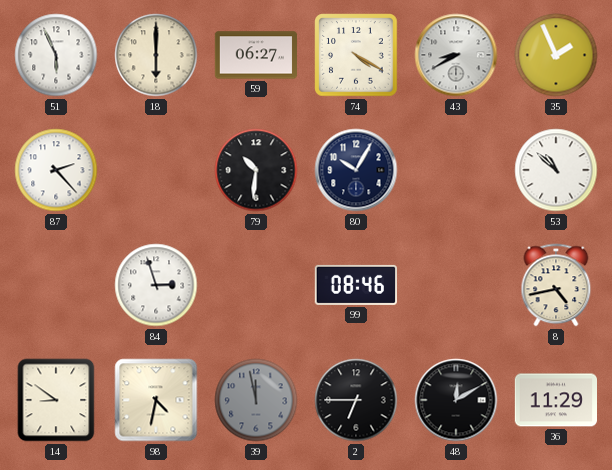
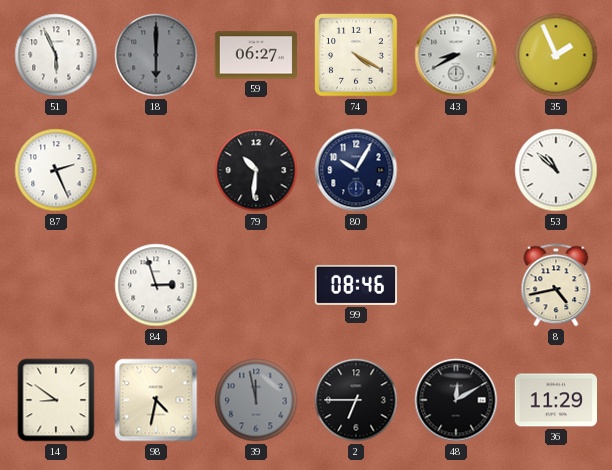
18 dial: cream -> grey (156, 55)
87: 2:23 -> 2:26 (56, 170)
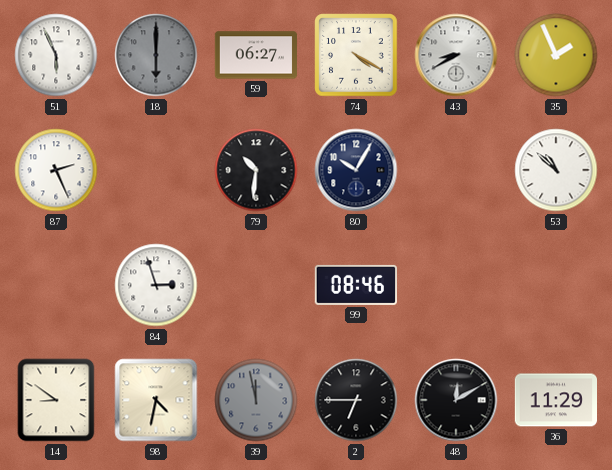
8: 4:43 -> none (556, 285)
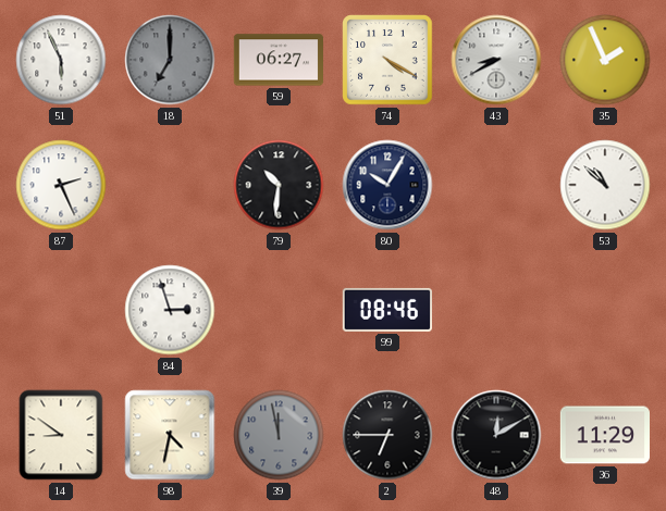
18: 6:00 -> 7:00 (170, 60)
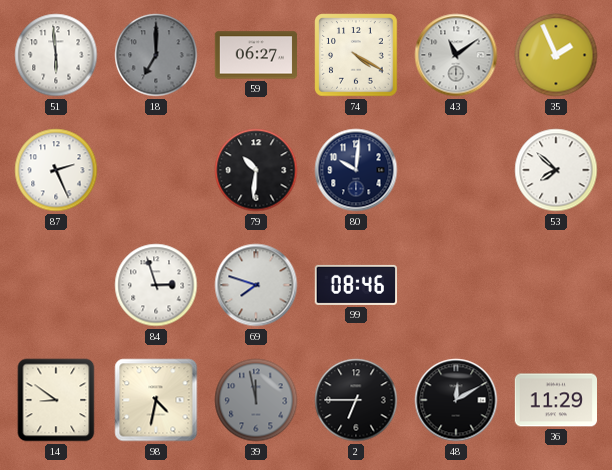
51: 5:56 -> 5:59 (56, 55)
43: 8:40 -> 11:09 (456, 55)
80: 10:05 -> 10:01 (356, 170)
53: 10:52 -> 7:52 (556, 170)
69: none -> 7:48 (256, 285)
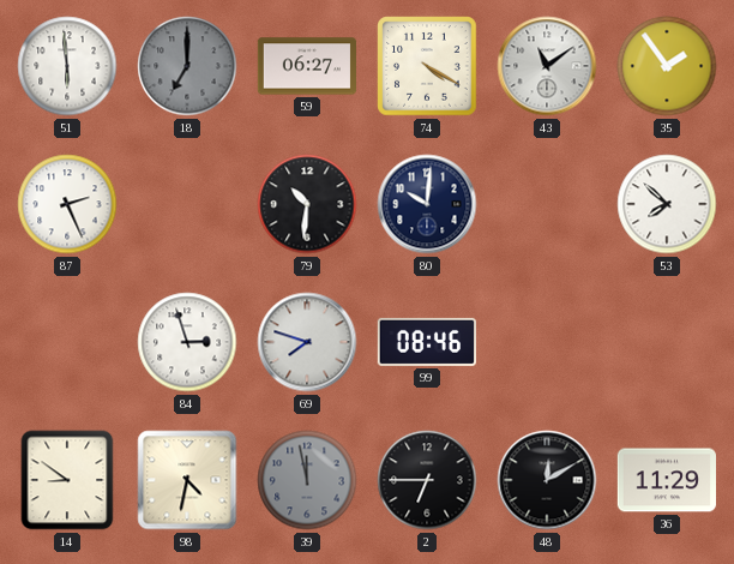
35: 1:56 -> 1:54 (667, 66)
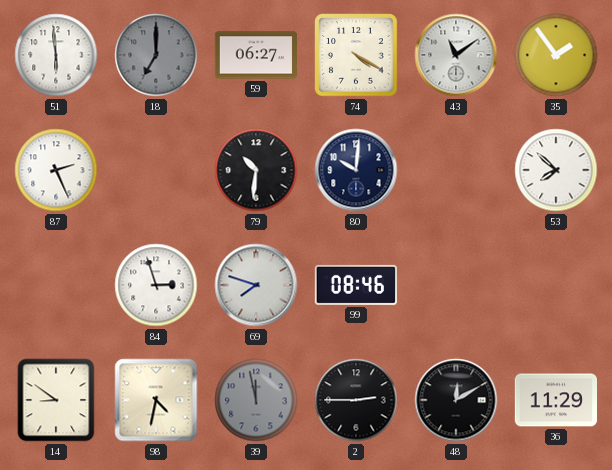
2: 6:45 -> 2:45 (356, 400)
